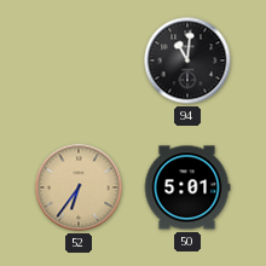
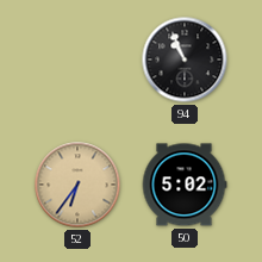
94: 11:01 -> 10:56 (185, 60)
50: 5:01 -> 5:02 (185, 185)
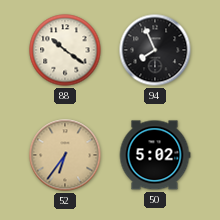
88: none -> 10:21 (65, 50)
94: 10:56 -> 7:56 (155, 50)
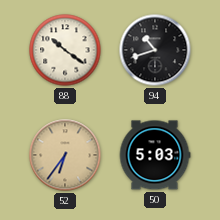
94: 7:56 -> 10:42 (155, 50)
50: 5:02 -> 5:03 (155, 155)
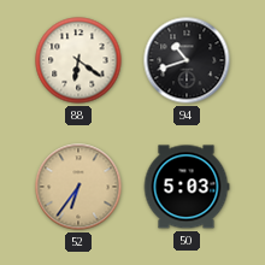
88: 10:21 -> 6:21 (78, 60)
